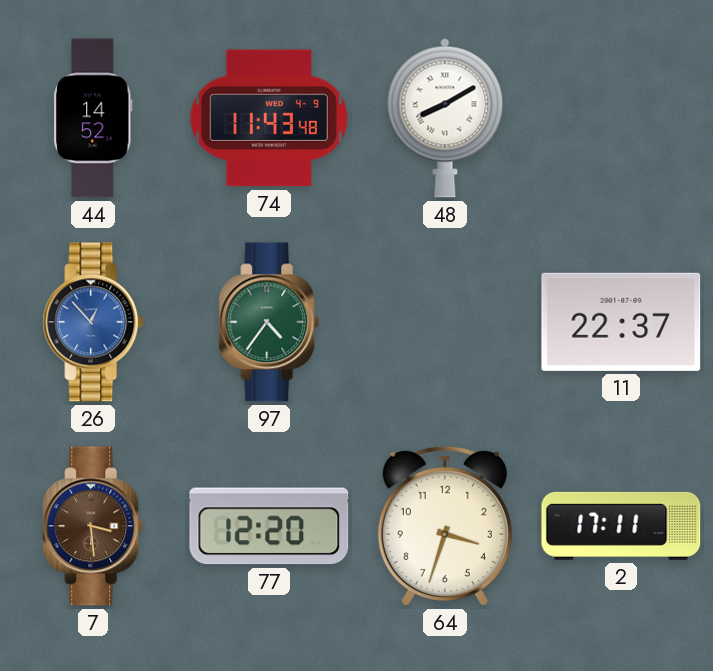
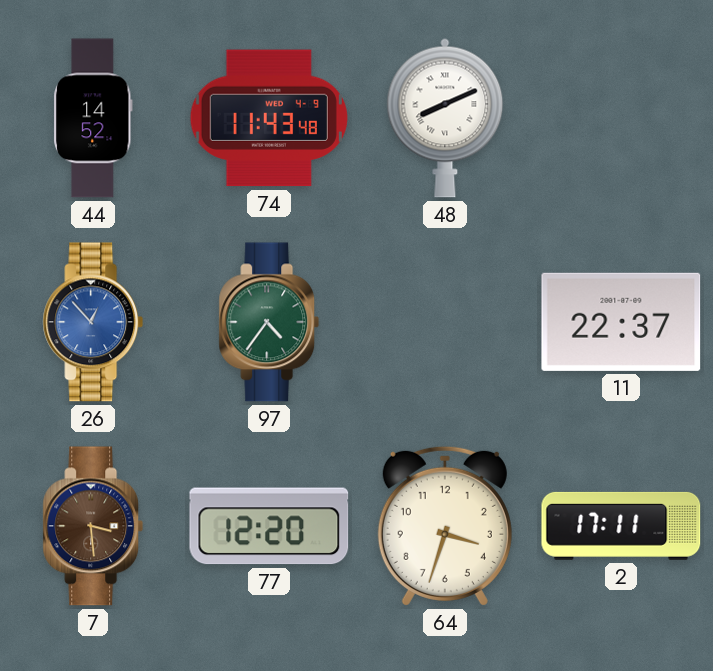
48: 8:10 -> 8:11 (445, 118)
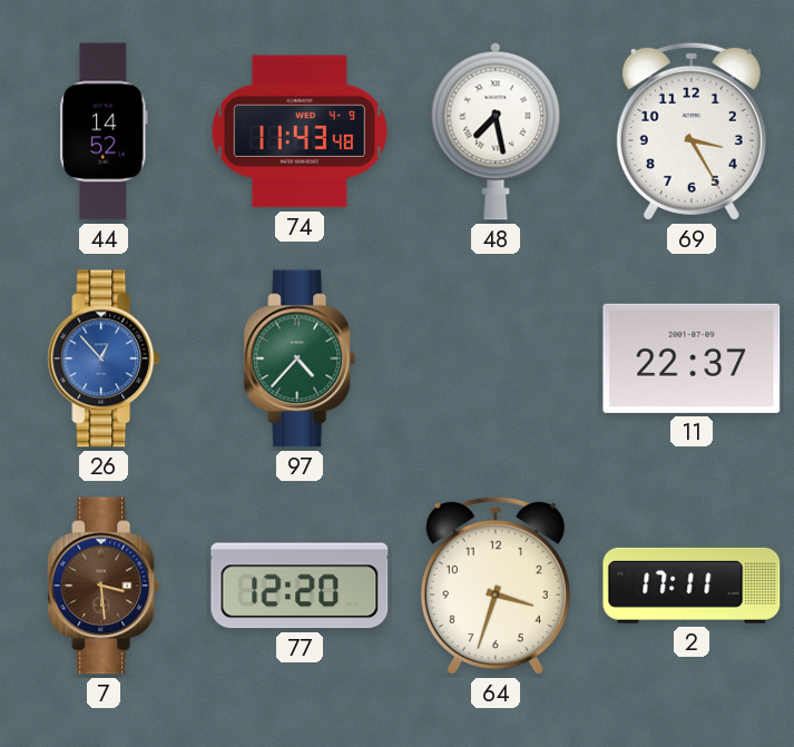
48: 8:11 -> 7:28 (496, 131)
69: none -> 3:25 (692, 131)
97: 4:36 -> 4:37 (300, 358)
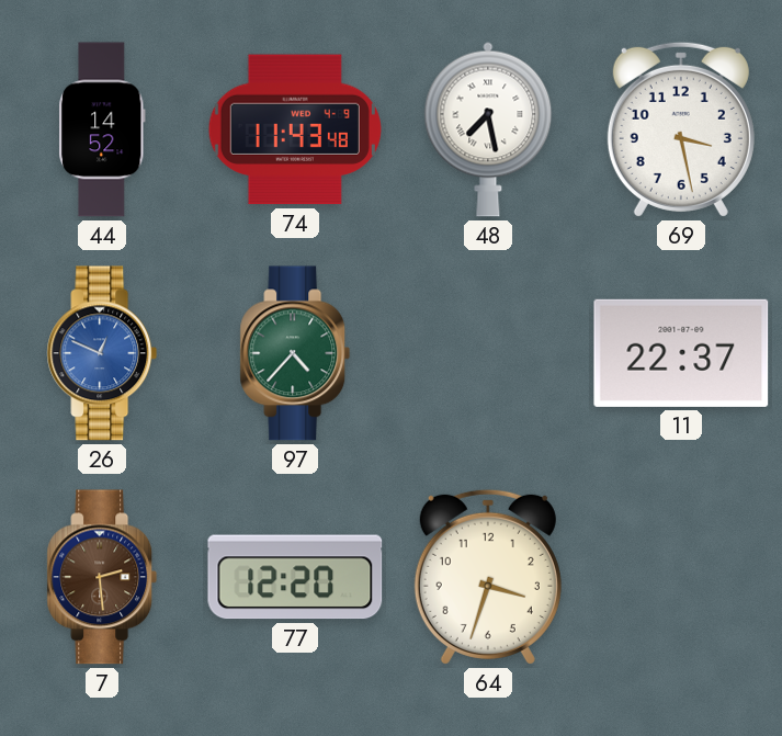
69: 3:25 -> 3:28 (681, 129)
26: 12:53 -> 12:49 (102, 353)
7: 3:29 -> 2:29 (102, 577)
2: 17:11 -> none (692, 586)
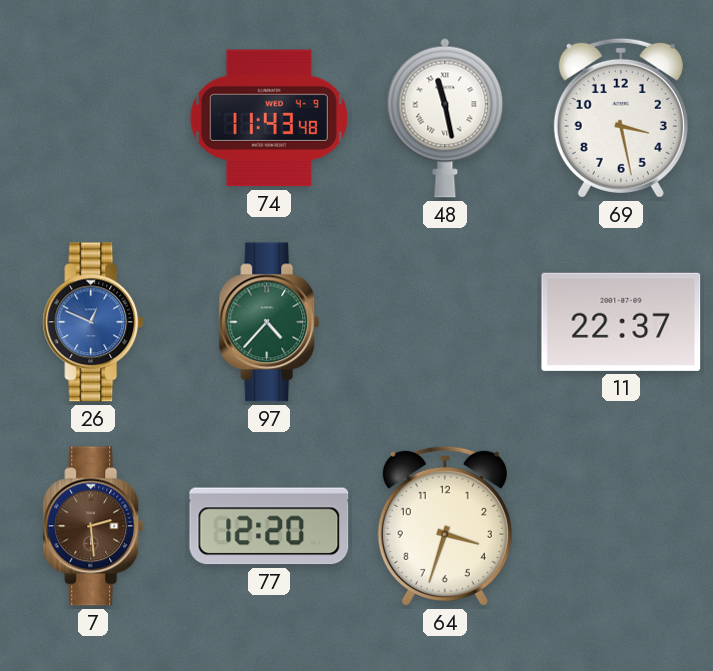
44: 14:52 -> none (102, 129)
48: 7:28 -> 11:28 (445, 118)
